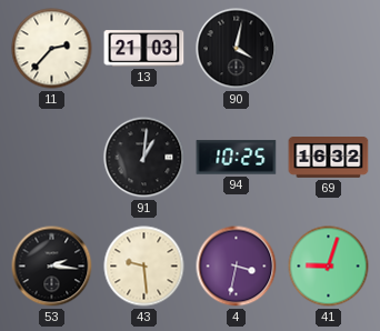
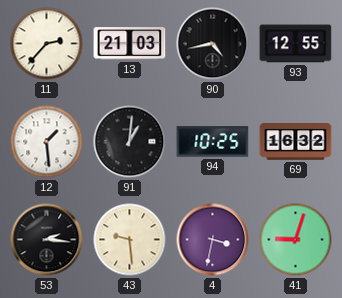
90: 4:02 -> 4:43 (213, 44)
93: none -> 12:55 (296, 44)
12: none -> 1:29 (47, 142)
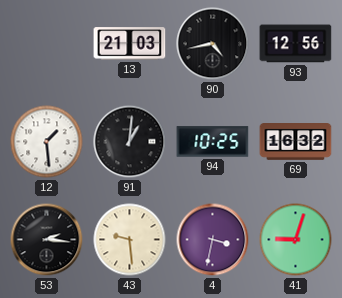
11: 2:37 -> none (47, 44)
93: 12:55 -> 12:56 (296, 44)
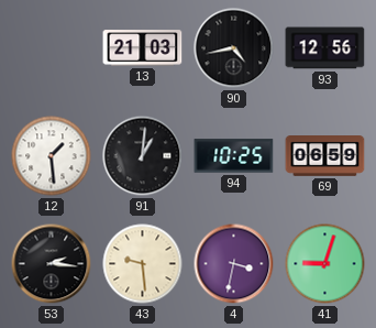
69: 16:32 -> 06:59 (325, 156)
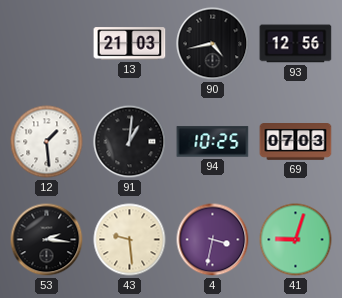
69: 06:59 -> 07:03 (296, 142)
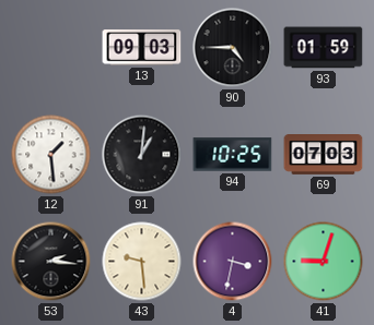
13: 21:03 -> 09:03 (142, 48)
90: 4:43 -> 4:45 (233, 48)
93: 12:56 -> 01:59 (324, 48)
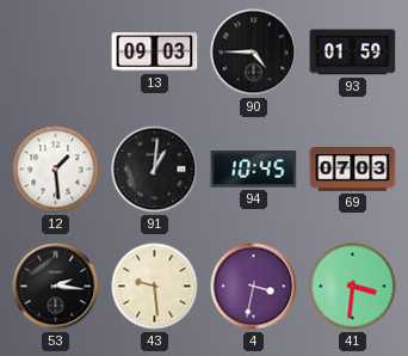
94: 10:25 -> 10:45 (254, 170)
41: 9:03 -> 3:31 (353, 287)
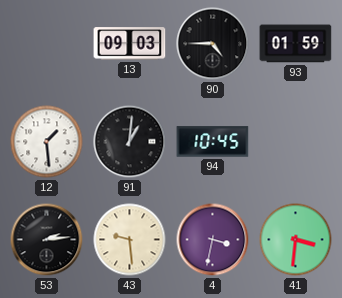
69: 07:03 -> none (353, 170)
53: 2:16 -> 2:14 (47, 240)
